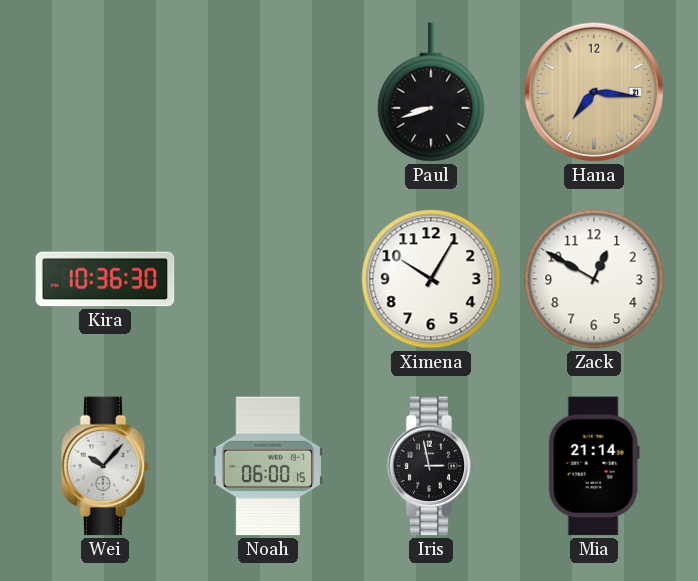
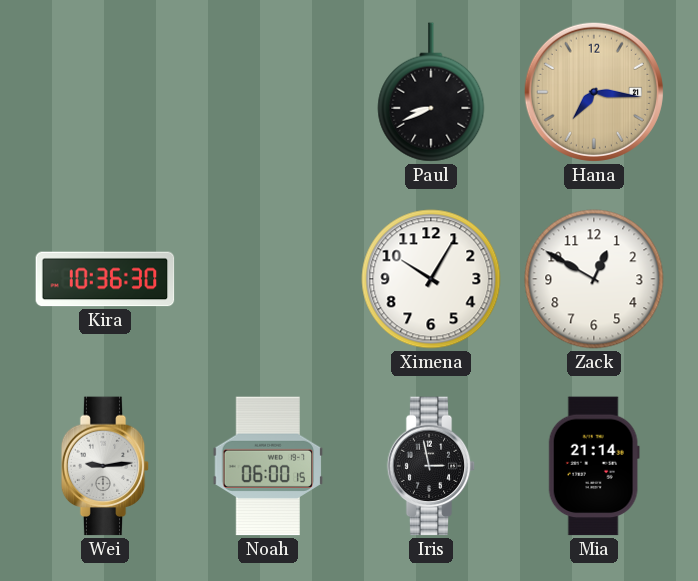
Paul: 8:42 -> 8:41 (431, 92)
Wei: 10:07 -> 9:14 (105, 466)
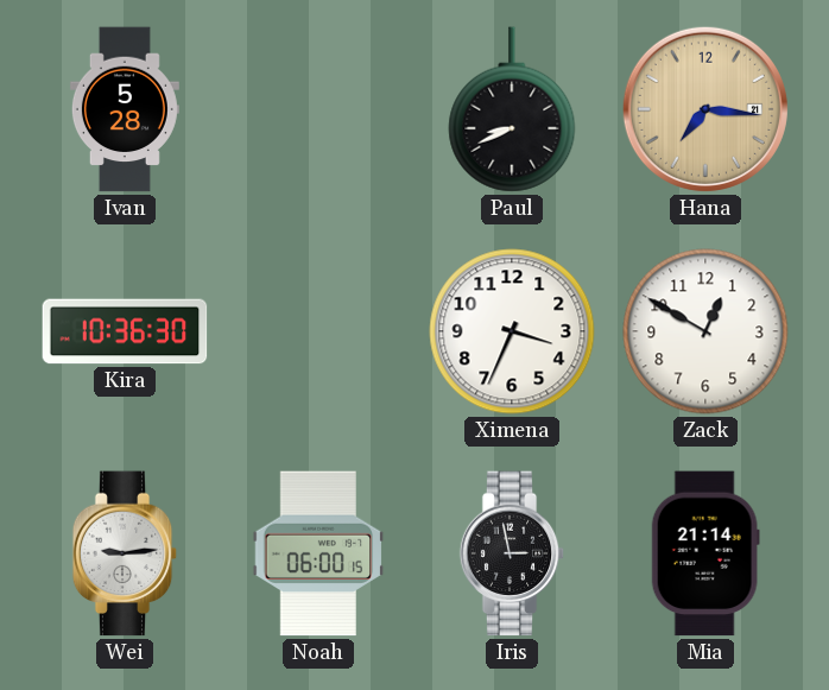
Ivan: none -> 5:28 (125, 109)
Ximena: 10:05 -> 3:34 (512, 331)
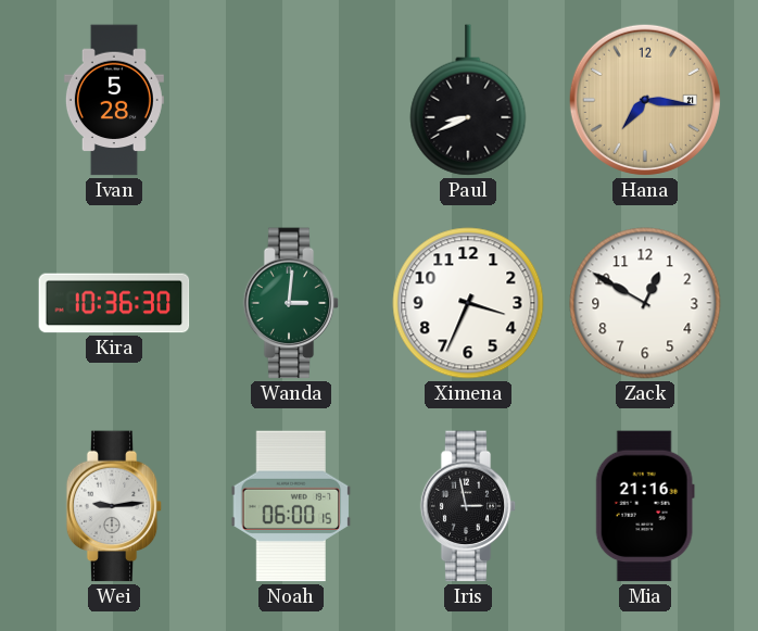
Wanda: none -> 3:01 (291, 303)
Mia: 21:14 -> 21:16 (645, 506)
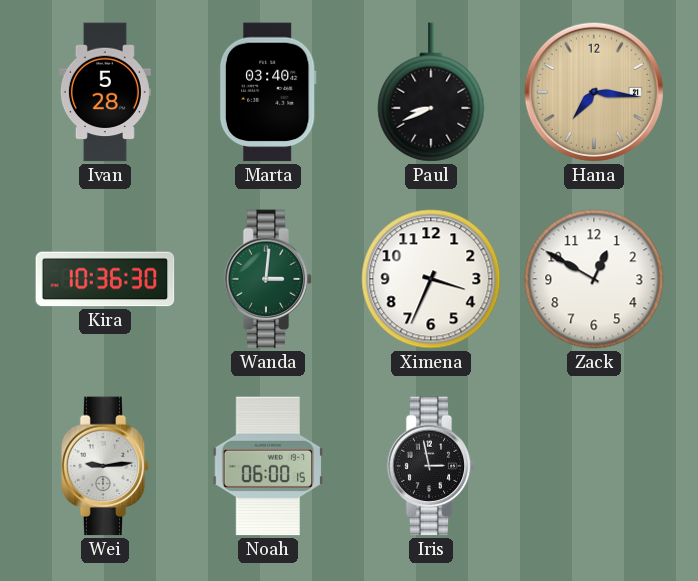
Marta: none -> 03:40 (268, 92)
Mia: 21:16 -> none (645, 506)
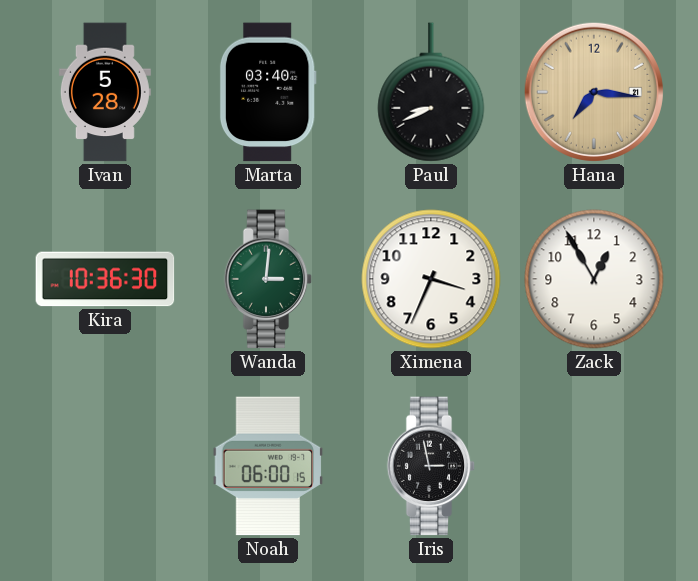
Zack: 12:50 -> 12:55 (594, 279)
Wei: 9:14 -> none (105, 466)
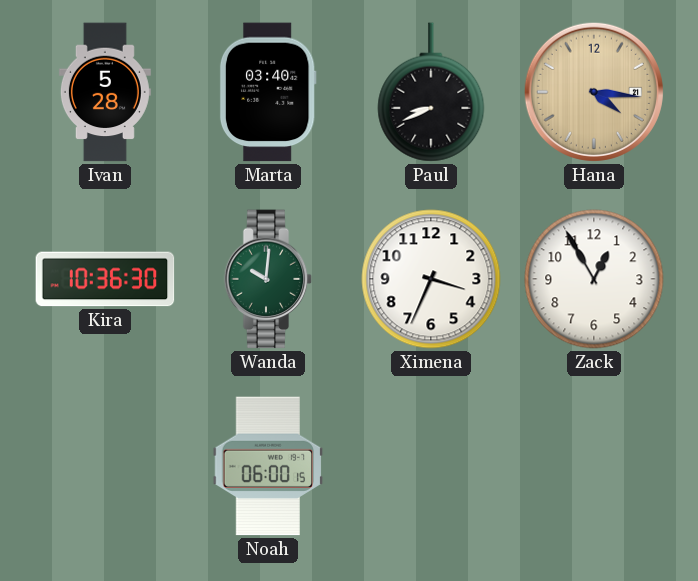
Hana: 7:16 -> 4:16 (594, 92)
Wanda: 3:01 -> 10:01 (268, 279)
Iris: 2:58 -> none (431, 466)
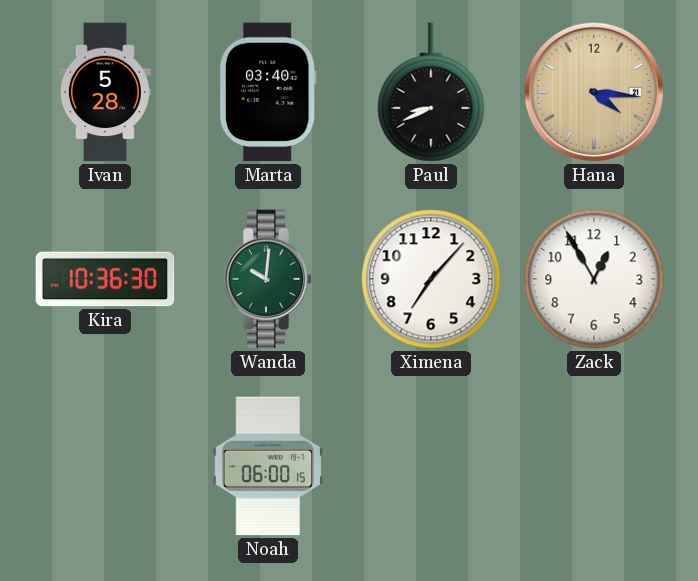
Ximena: 3:34 -> 7:07 (431, 279)
